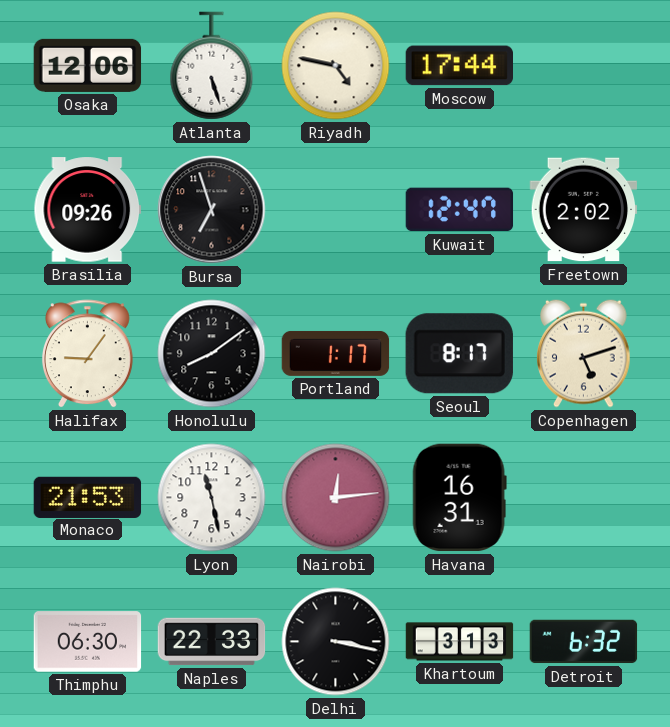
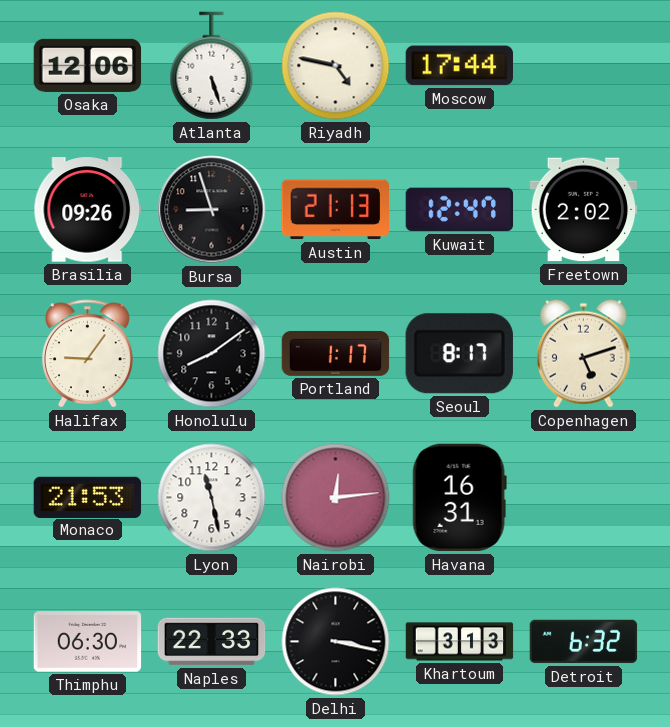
Bursa: 6:57 -> 8:57 (212, 210)
Austin: none -> 21:13 (336, 210)
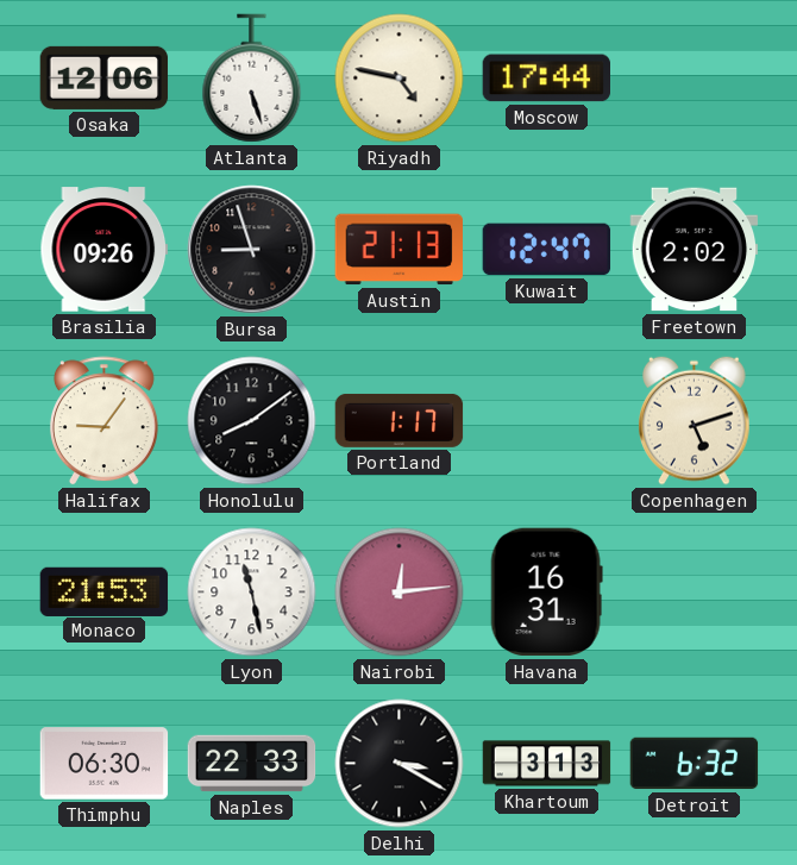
Seoul: 8:17 -> none (459, 354)
Delhi: 3:17 -> 3:20 (400, 764)
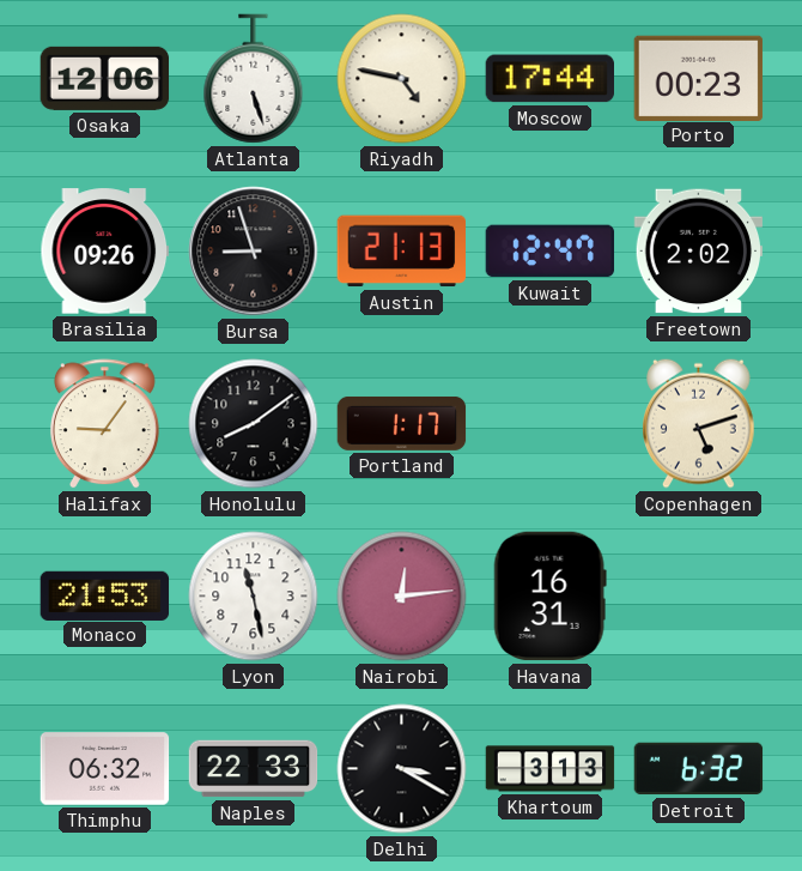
Porto: none -> 00:23 (699, 78)
Thimphu: 06:30 -> 06:32 (105, 769)
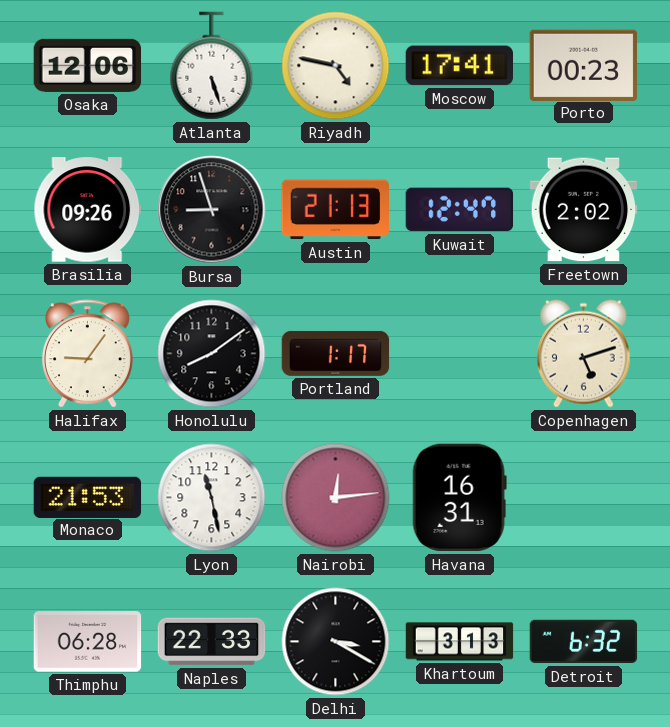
Moscow: 17:44 -> 17:41 (460, 66)
Thimphu: 06:32 -> 06:28 (88, 642)
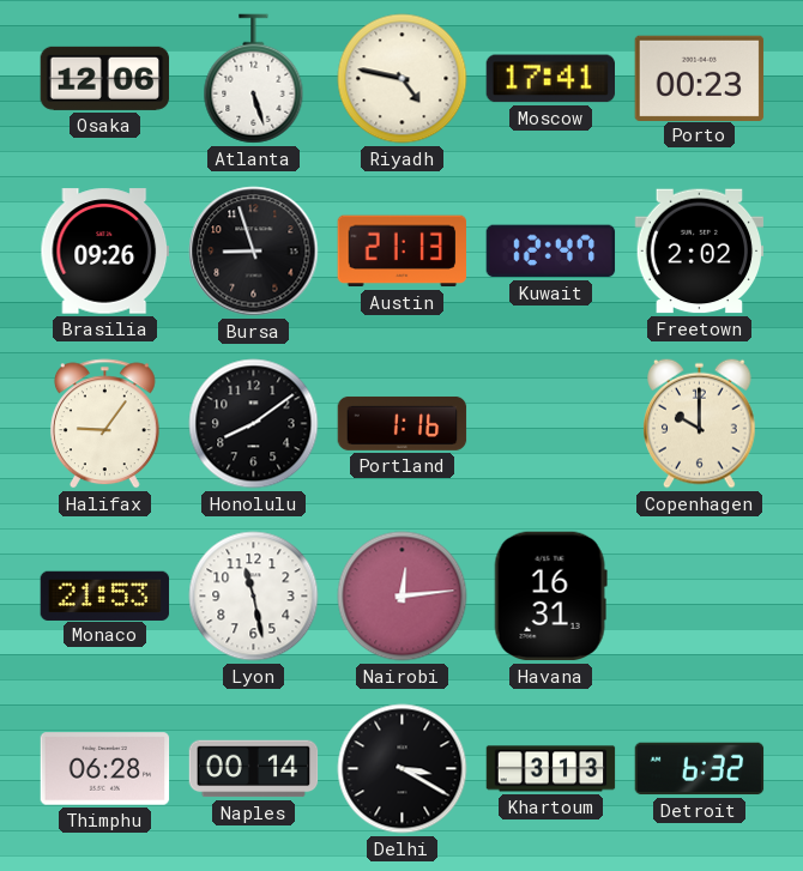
Portland: 1:17 -> 1:16 (403, 423)
Copenhagen: 5:12 -> 10:00 (700, 423)
Naples: 22:33 -> 00:14 (254, 769)
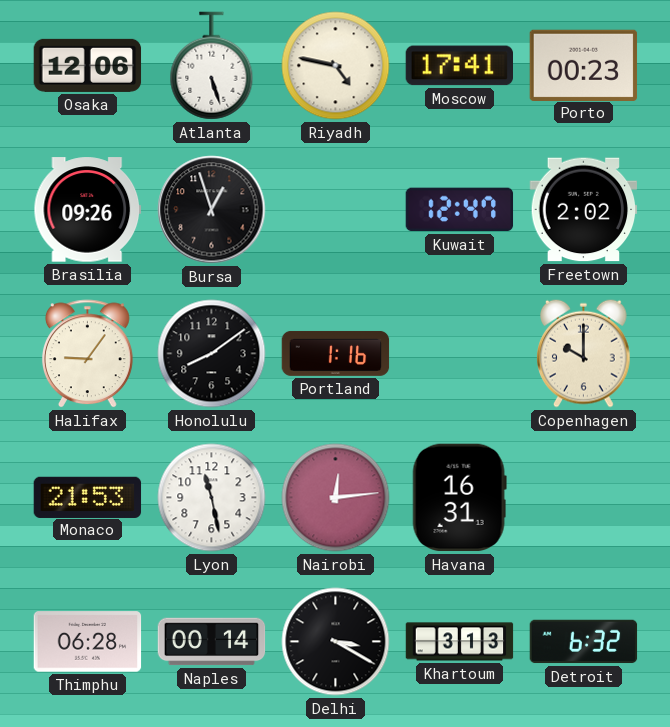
Bursa: 8:57 -> 12:57 (212, 210)
Austin: 21:13 -> none (403, 252)
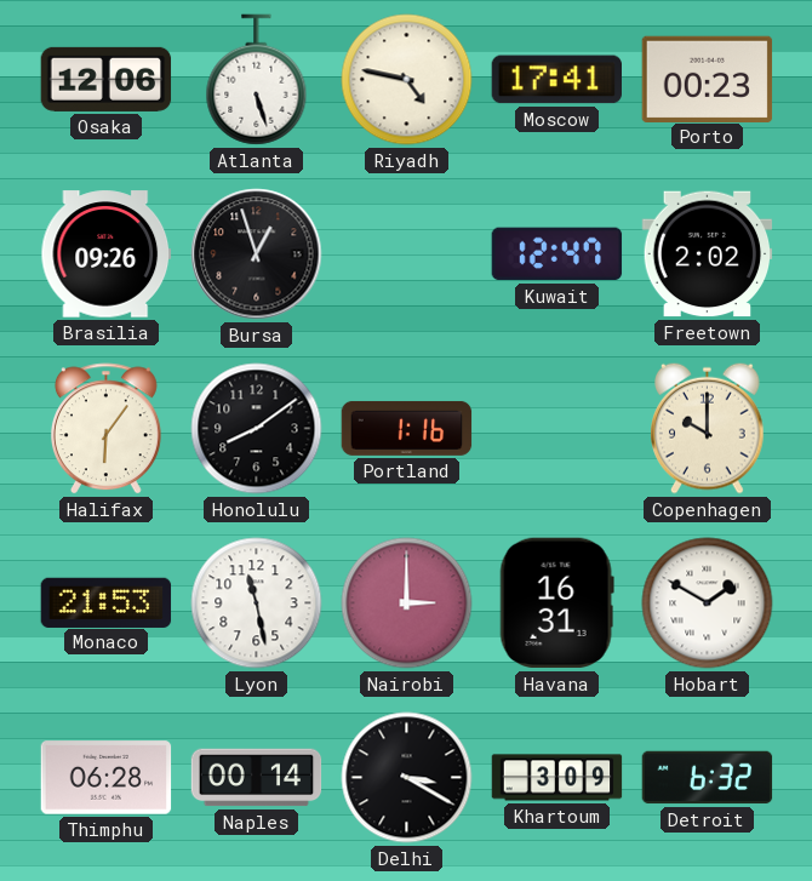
Halifax: 9:06 -> 6:06 (105, 429)
Nairobi: 12:14 -> 3:00 (407, 603)
Hobart: none -> 1:50 (708, 603)
Khartoum: 3:13 -> 3:09 (557, 778)
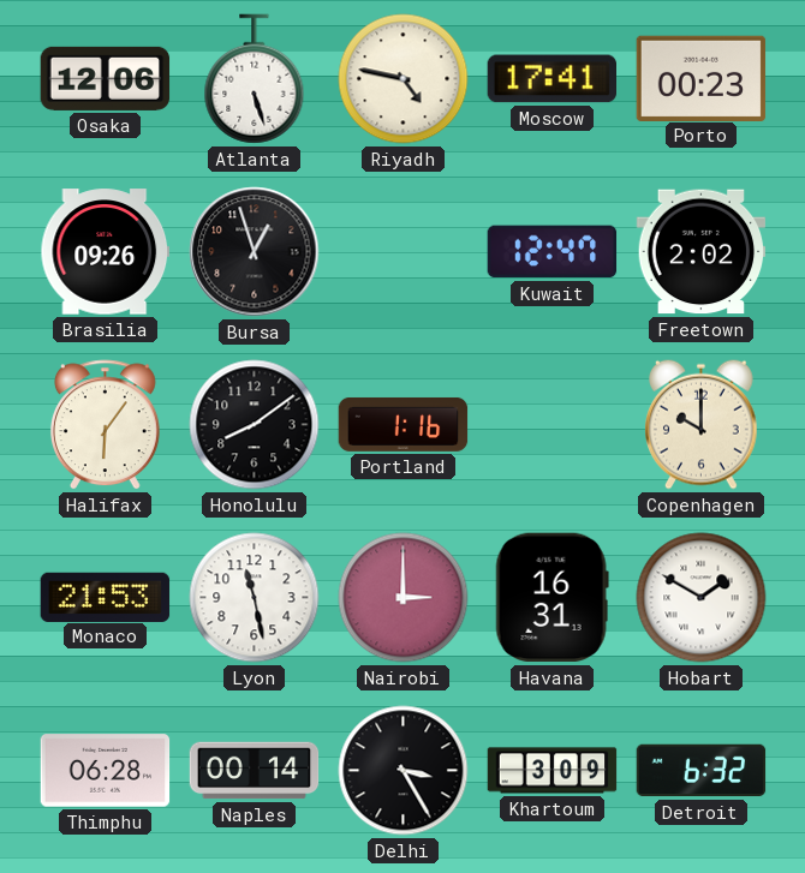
Delhi: 3:20 -> 3:25 (404, 771)
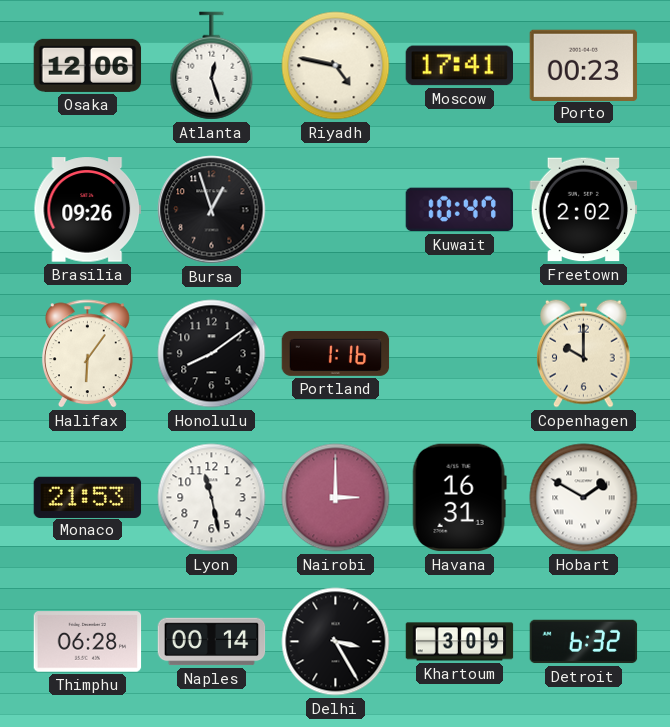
Atlanta: 5:27 -> 12:27 (212, 66)
Kuwait: 12:47 -> 10:47 (460, 210)
